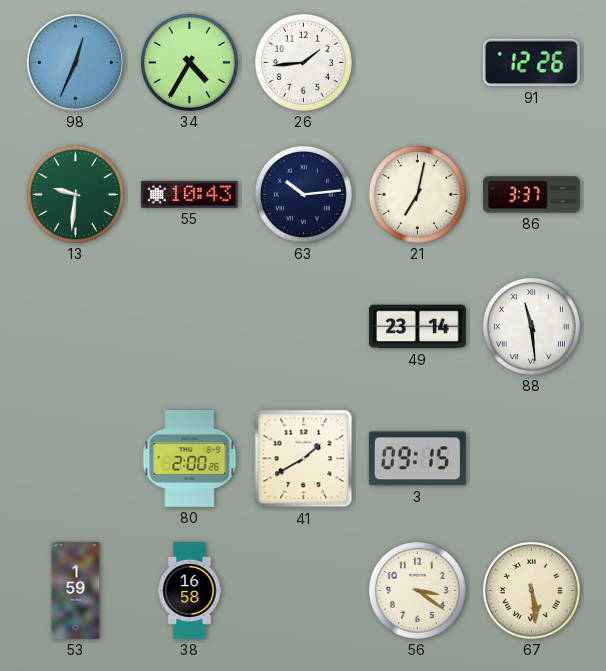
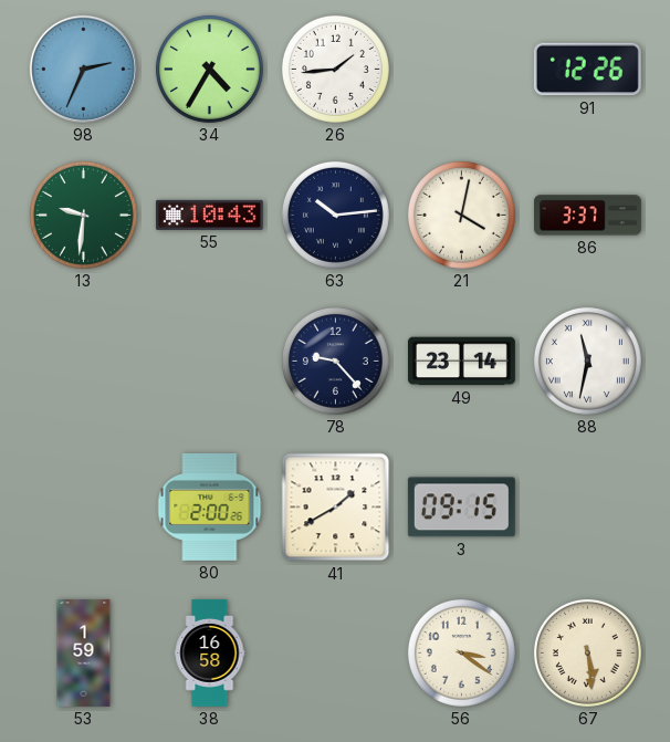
98: 12:34 -> 2:34 (83, 69)
21: 7:02 -> 4:02 (461, 215)
78: none -> 9:23 (335, 360)
88: 11:29 -> 11:32 (587, 360)
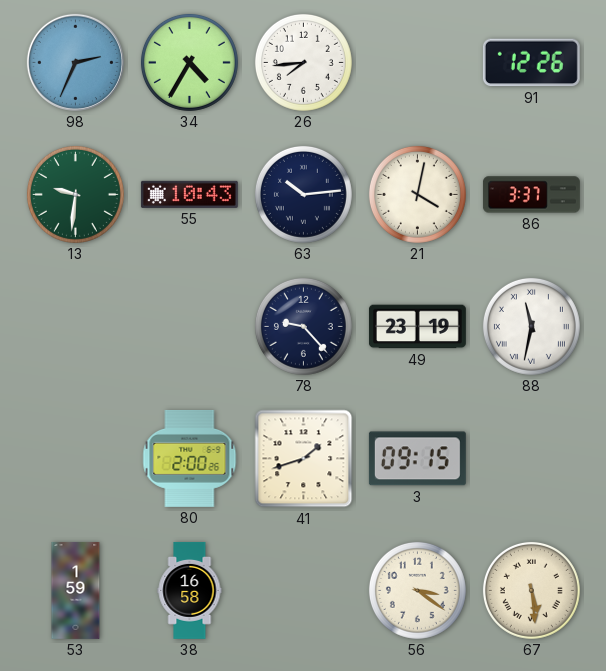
26: 1:44 -> 7:44 (303, 62)
49: 23:14 -> 23:19 (417, 327)
41: 1:40 -> 1:42 (304, 459)
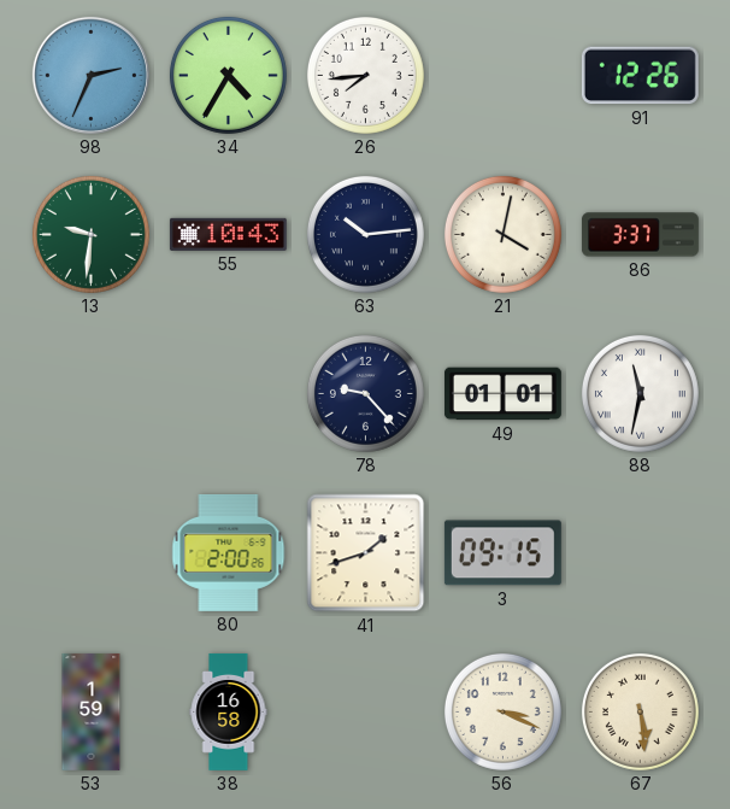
49: 23:19 -> 01:01 (502, 394)
56: 3:21 -> 3:19 (502, 711)
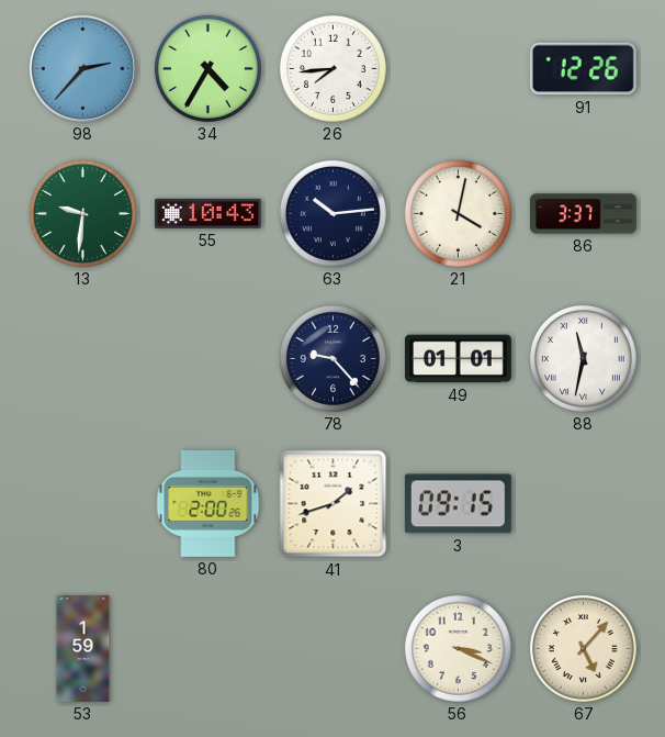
98: 2:34 -> 2:37 (82, 68)
38: 16:58 -> none (229, 711)
67: 5:29 -> 5:07 (583, 648)
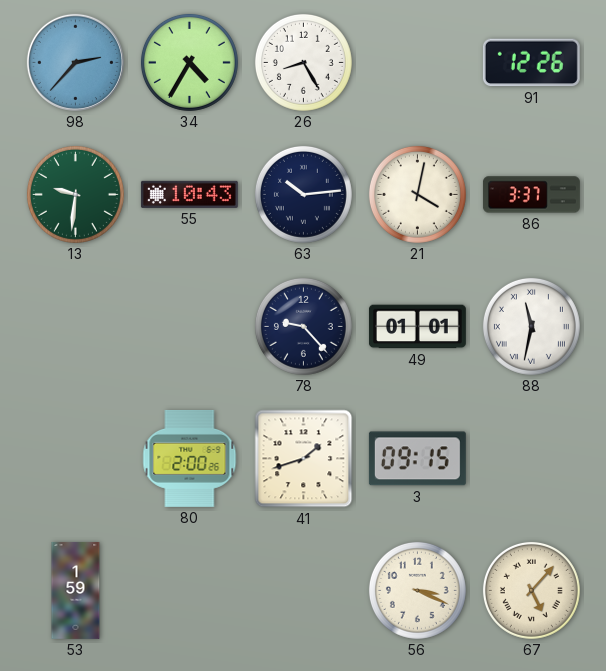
26: 7:44 -> 8:25 (303, 62)
